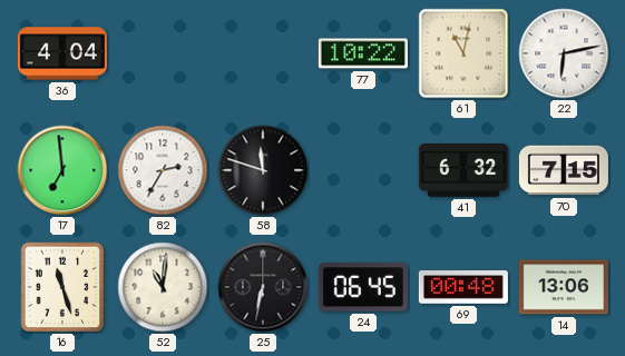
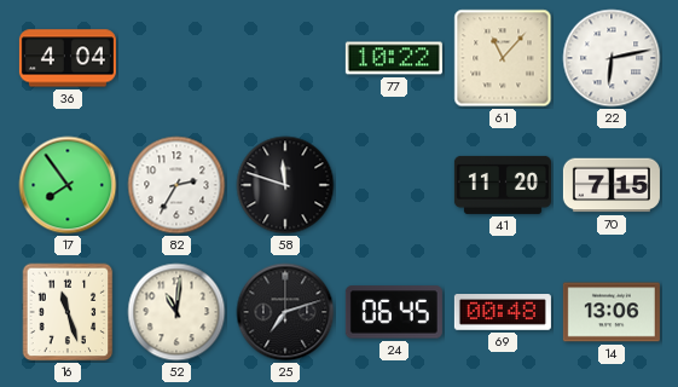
61: 11:02 -> 11:07 (503, 58)
17: 6:59 -> 7:54 (68, 185)
41: 6:32 -> 11:20 (503, 185)
25: 6:32 -> 7:12 (285, 312)
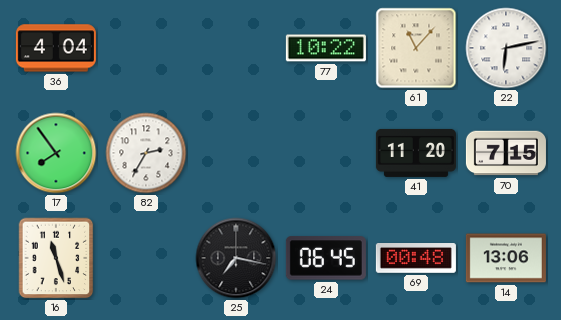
58: 11:48 -> none (285, 185)
52: 11:01 -> none (176, 312)
25: 7:12 -> 7:17 (236, 258)
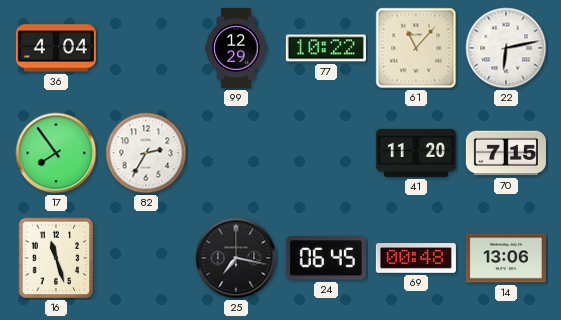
99: none -> 12:29 (236, 48)
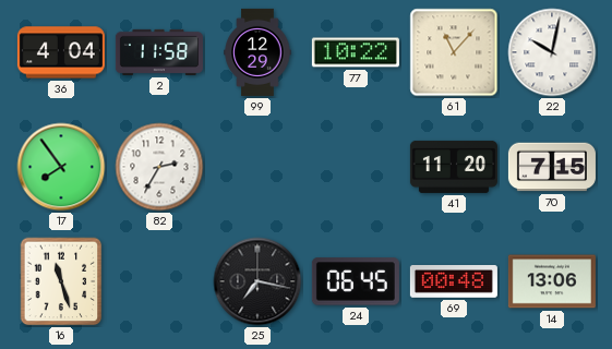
2: none -> 11:58 (159, 52)
22: 6:13 -> 10:02 (552, 52)
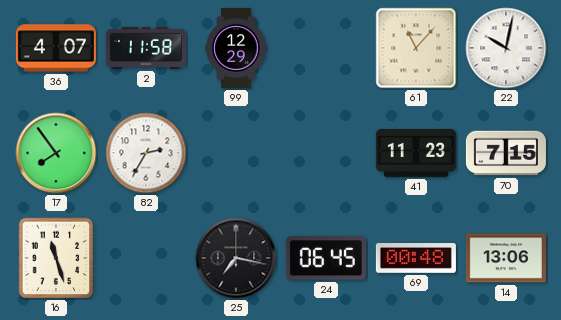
36: 4:04 -> 4:07 (56, 48)
77: 10:22 -> none (356, 52)
41: 11:20 -> 11:23 (416, 153)
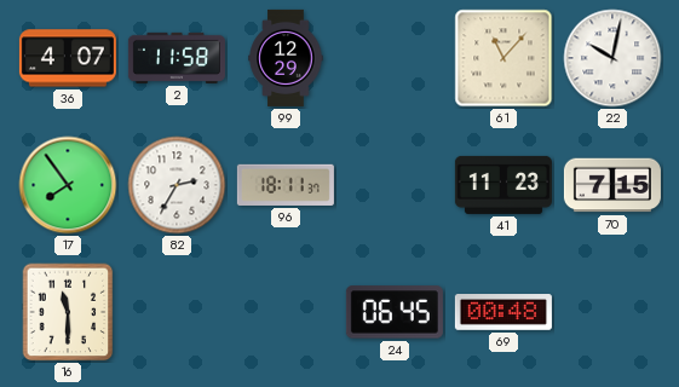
96: none -> 18:11 (286, 185)
16: 11:27 -> 11:30 (68, 312)
25: 7:17 -> none (236, 258)
14: 13:06 -> none (506, 258)
